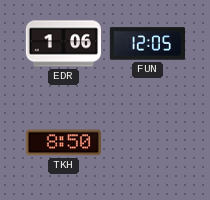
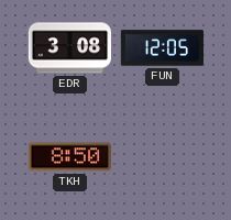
EDR: 1:06 -> 3:08 (69, 48)
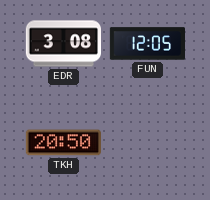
TKH: 8:50 -> 20:50 (63, 143)
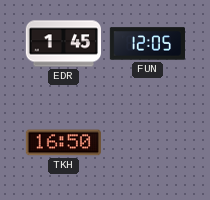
EDR: 3:08 -> 1:45 (63, 44)
TKH: 20:50 -> 16:50 (63, 143)
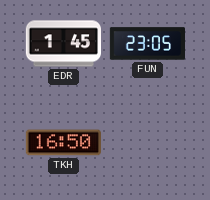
FUN: 12:05 -> 23:05 (147, 44)
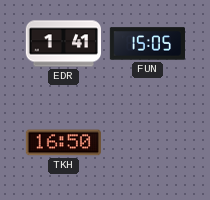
EDR: 1:45 -> 1:41 (63, 44)
FUN: 23:05 -> 15:05 (147, 44)
